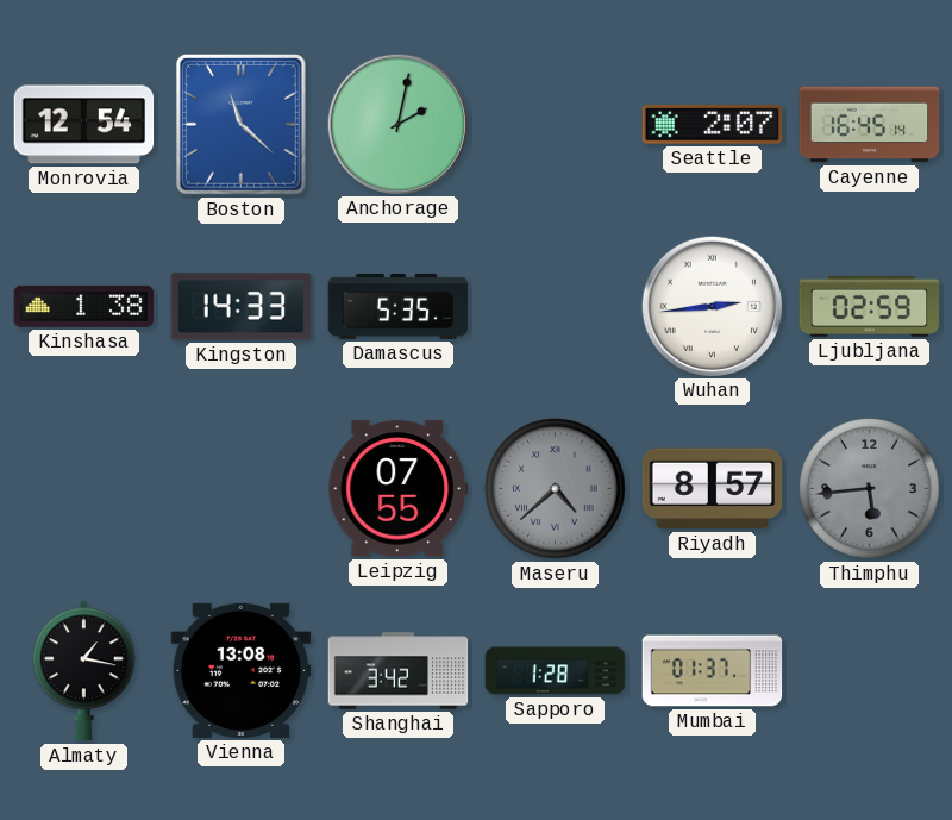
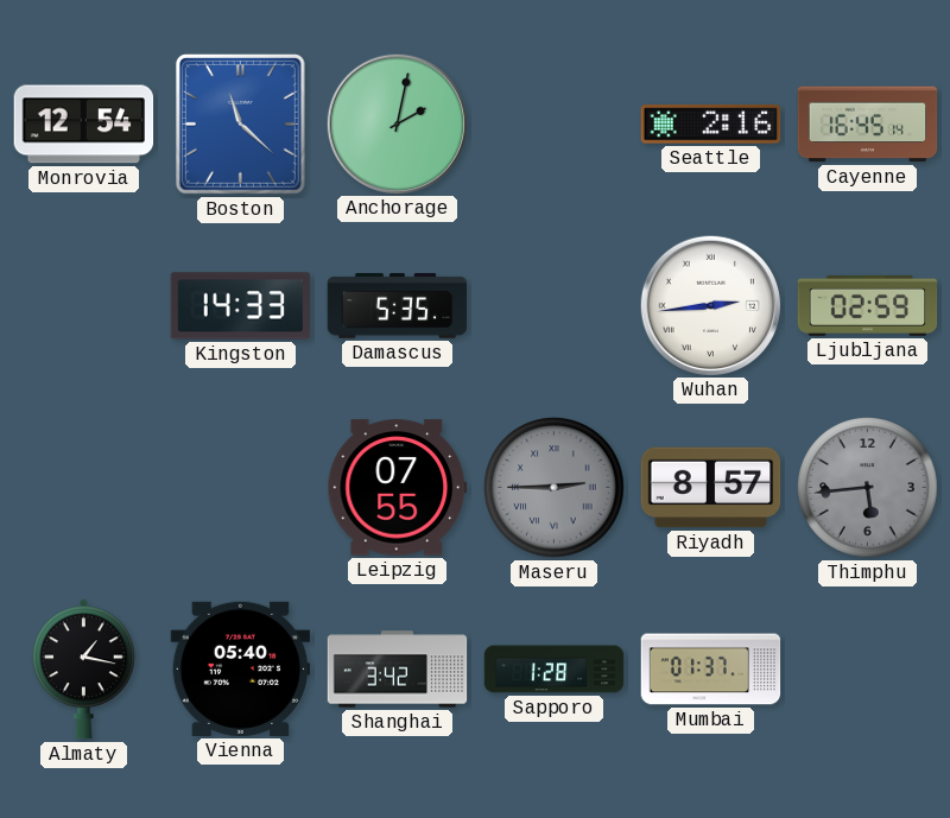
Seattle: 2:07 -> 2:16 (711, 125)
Kinshasa: 1:38 -> none (84, 306)
Maseru: 4:38 -> 2:45 (555, 488)
Vienna: 13:08 -> 05:40 (241, 668)
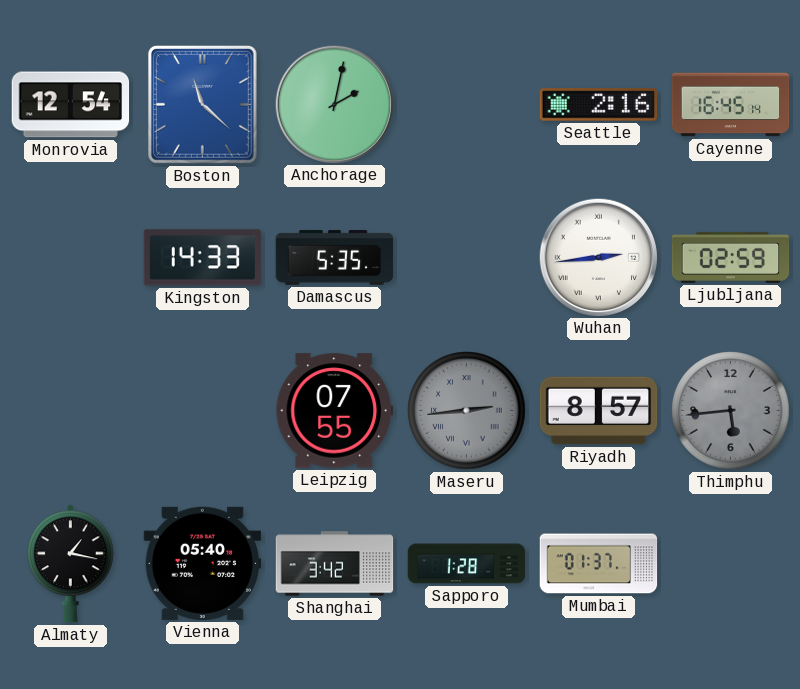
Maseru: 2:45 -> 2:44 (467, 411)
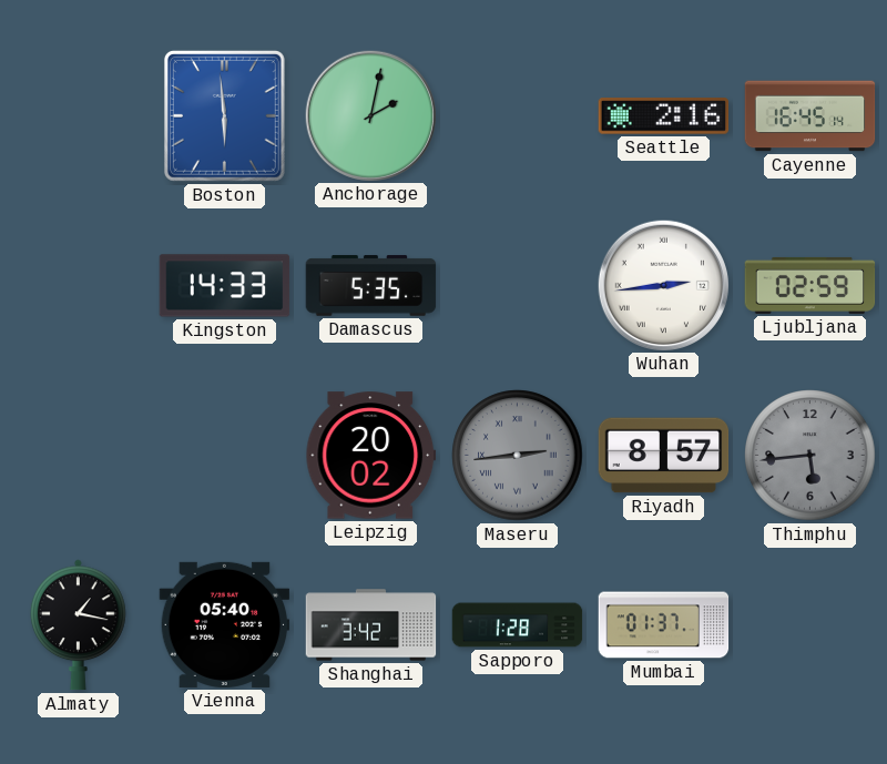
Monrovia: 12:54 -> none (71, 105)
Boston: 11:22 -> 5:59 (224, 115)
Leipzig: 07:55 -> 20:02 (371, 456)
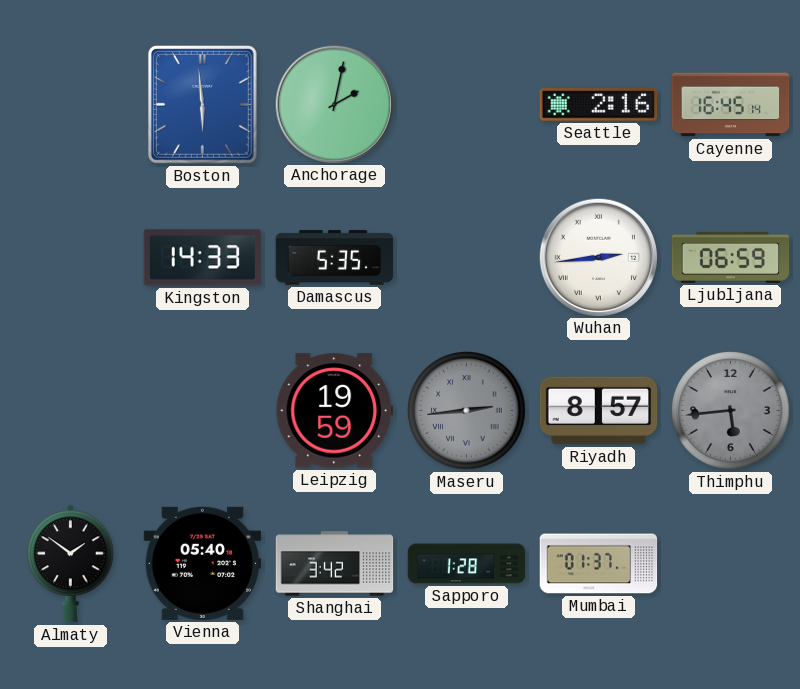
Ljubljana: 02:59 -> 06:59 (731, 257)
Leipzig: 20:02 -> 19:59 (335, 411)
Almaty: 1:17 -> 1:51 (71, 564)
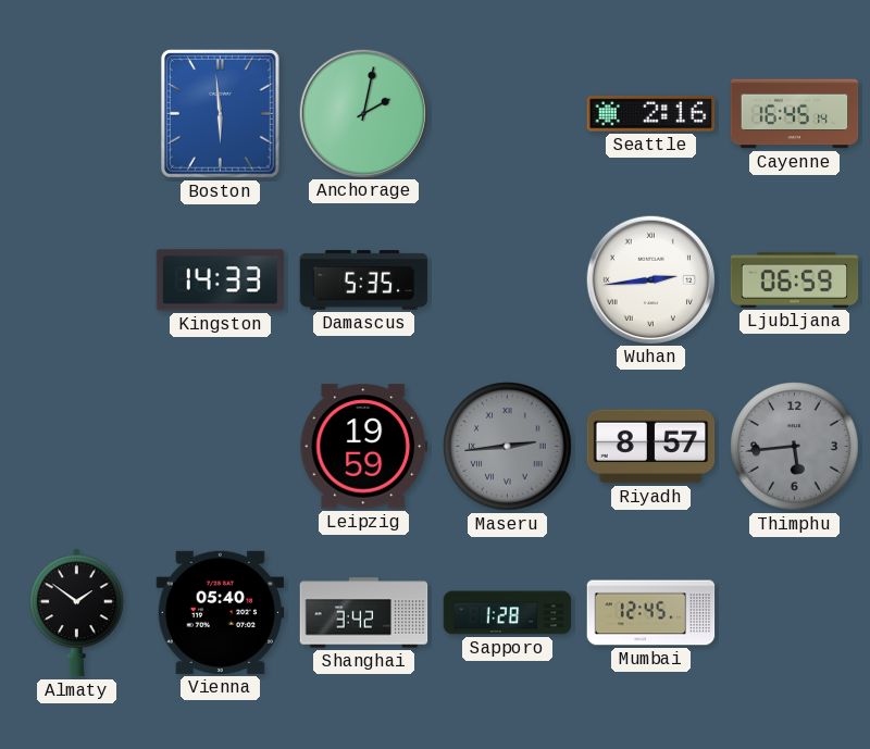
Mumbai: 01:37 -> 12:45 (651, 613)
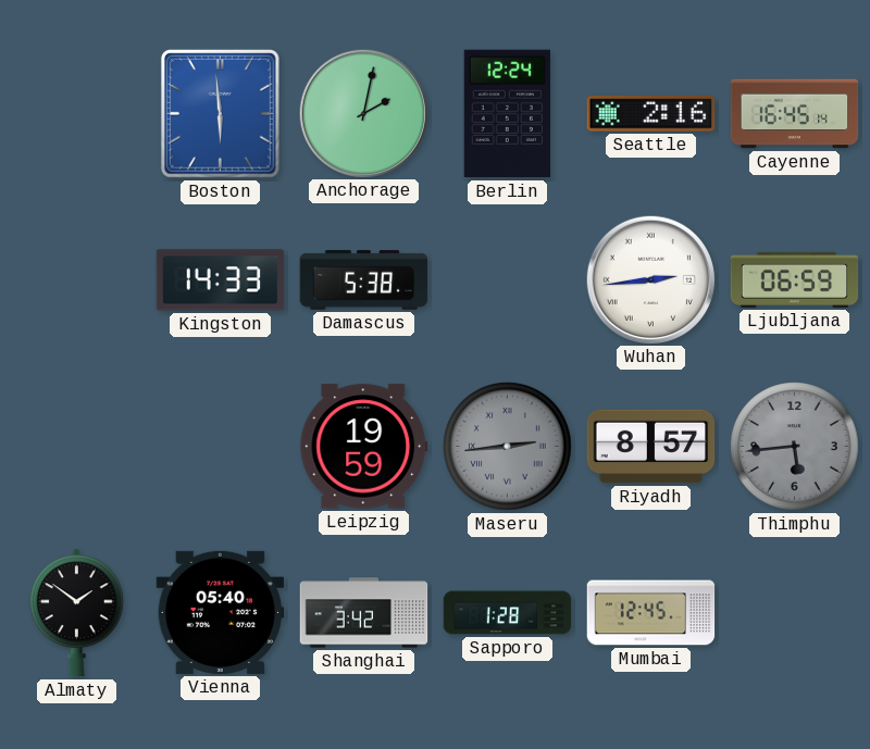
Berlin: none -> 12:24 (507, 114)
Damascus: 5:35 -> 5:38 (364, 280)
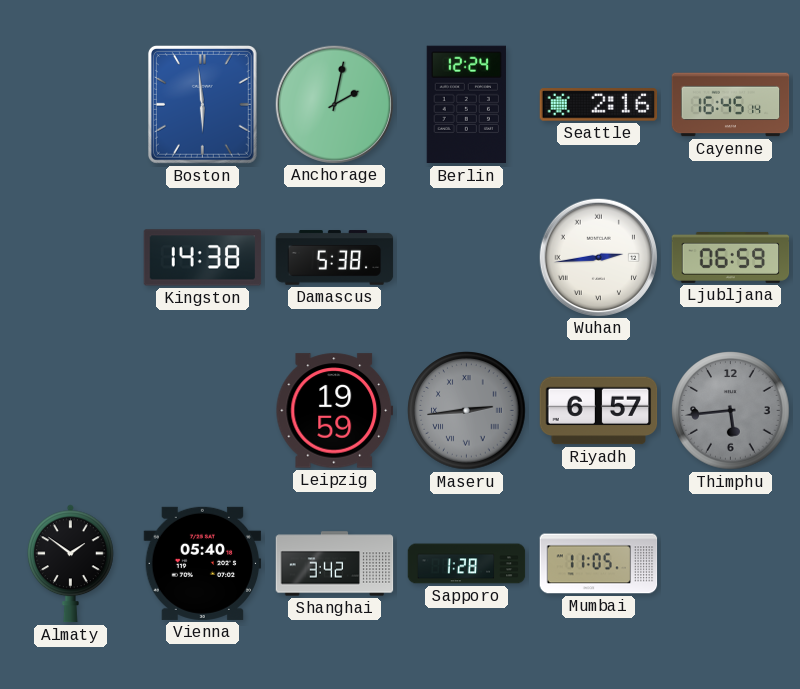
Kingston: 14:33 -> 14:38 (203, 258)
Riyadh: 8:57 -> 6:57 (599, 411)
Mumbai: 12:45 -> 11:05 (599, 564)
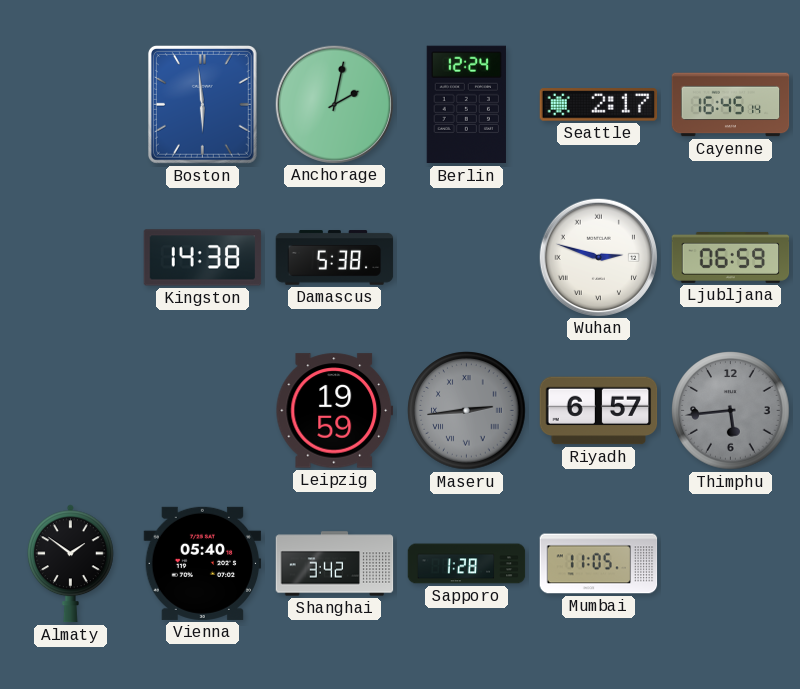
Seattle: 2:16 -> 2:17 (599, 105)
Wuhan: 2:44 -> 2:48 (598, 257)
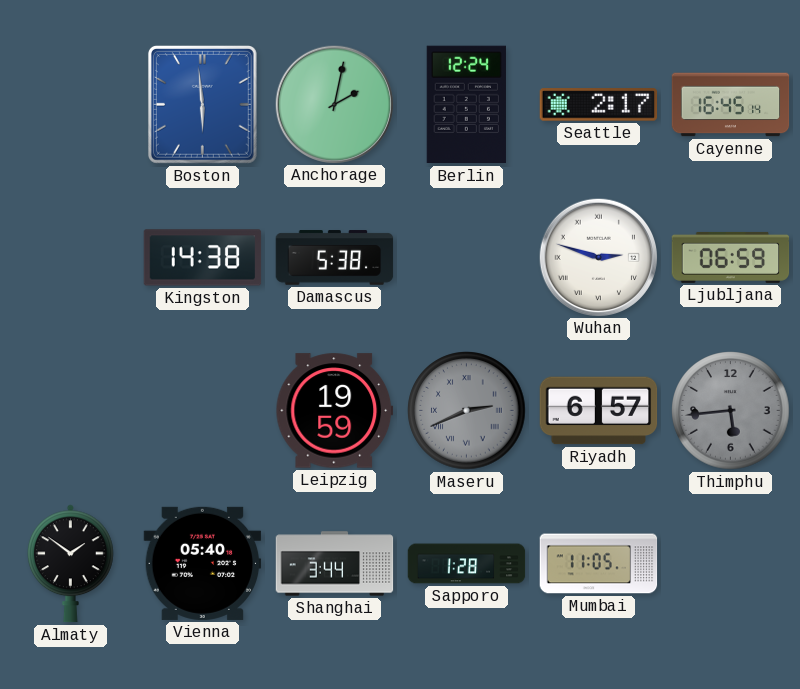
Maseru: 2:44 -> 2:41 (467, 411)
Shanghai: 3:42 -> 3:44 (335, 564)
